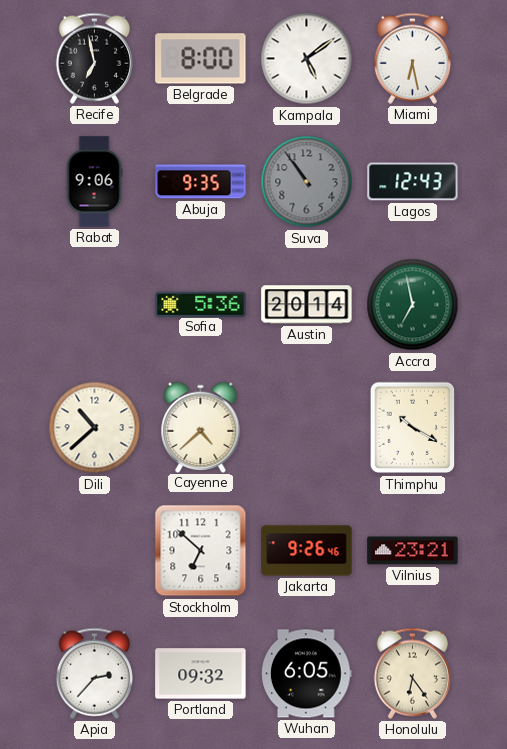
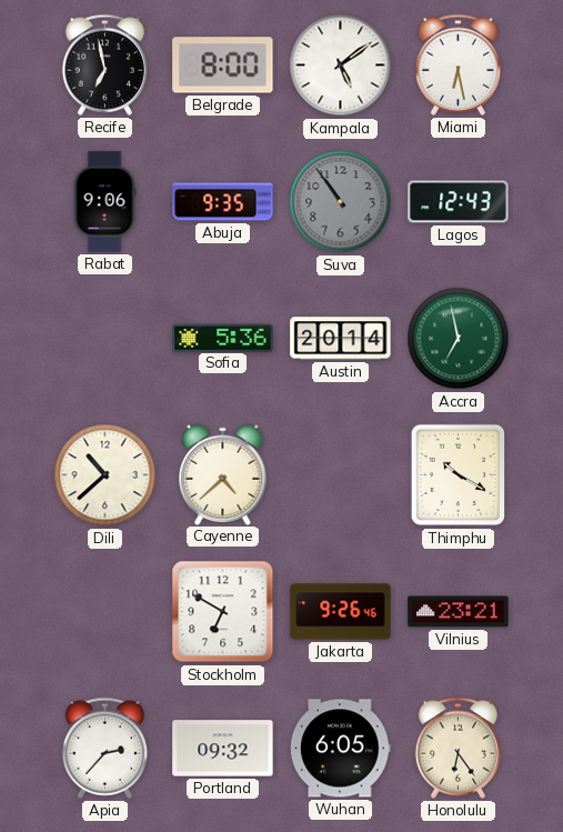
Stockholm: 6:52 -> 6:50 (223, 612)
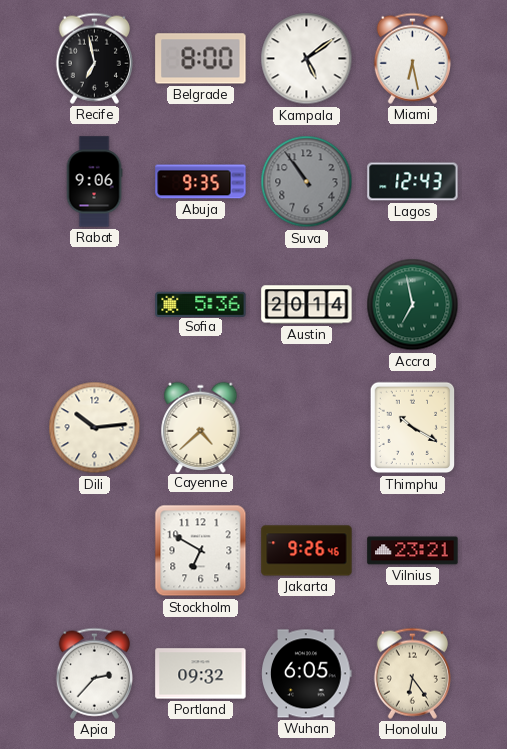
Dili: 10:38 -> 10:14 (95, 428)
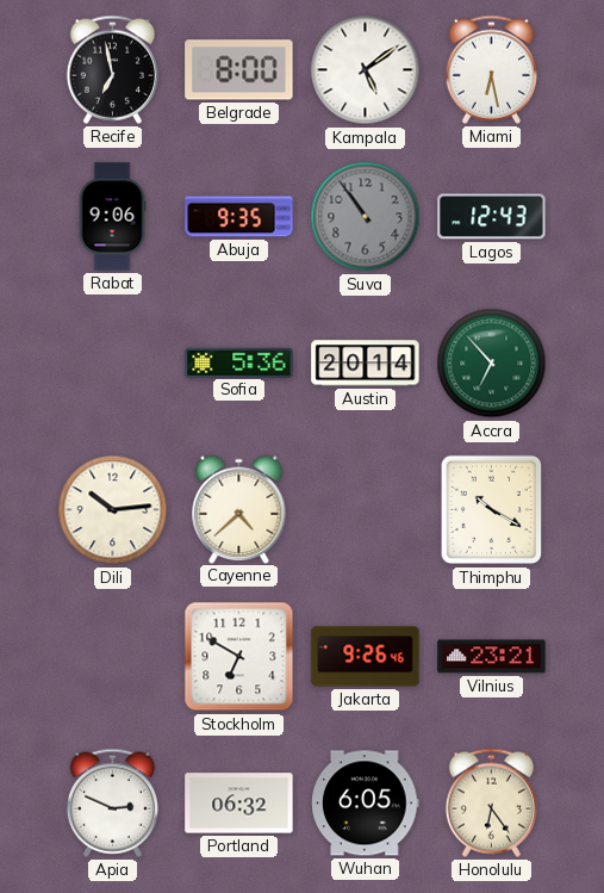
Accra: 6:58 -> 6:53 (492, 364)
Apia: 2:37 -> 2:49 (112, 802)
Portland: 09:32 -> 06:32 (239, 804)
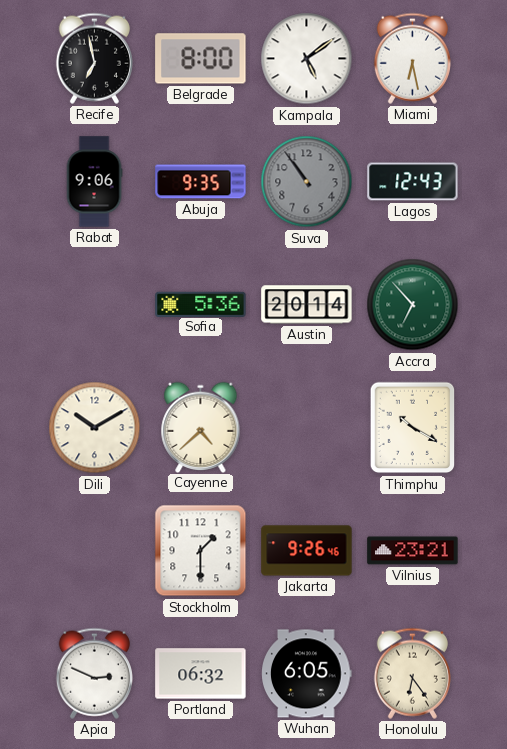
Dili: 10:14 -> 10:10 (95, 428)
Stockholm: 6:50 -> 1:30 (201, 551)
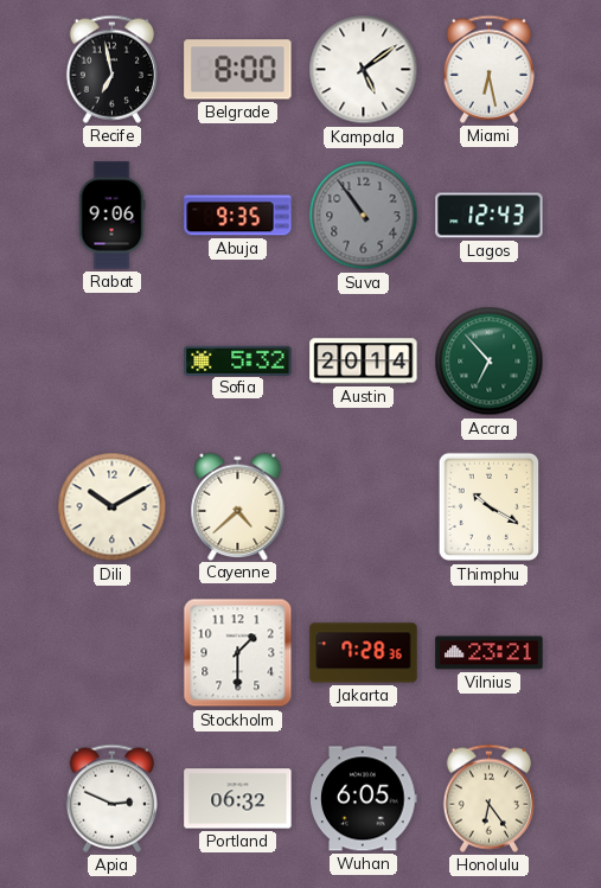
Sofia: 5:36 -> 5:32 (238, 360)
Jakarta: 9:26 -> 7:28 (364, 653)
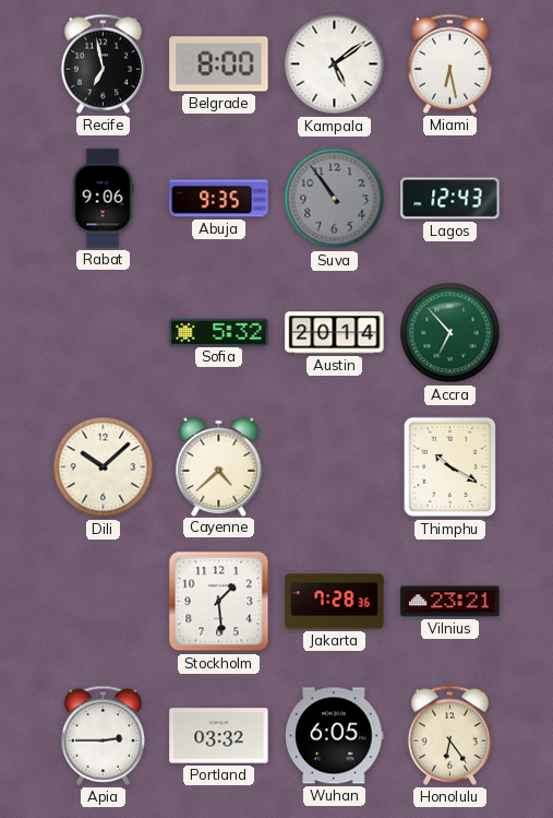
Dili: 10:10 -> 10:08 (104, 467)
Stockholm: 1:30 -> 1:29 (219, 602)
Apia: 2:49 -> 2:45 (103, 735)
Portland: 06:32 -> 03:32 (219, 736)
